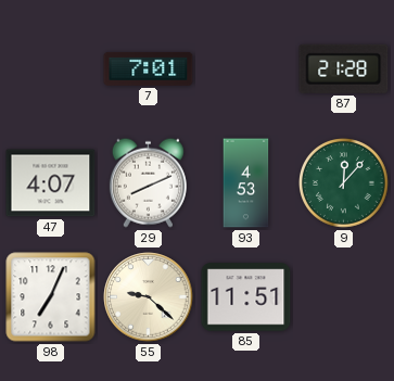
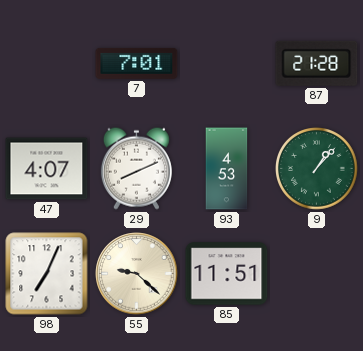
9: 12:07 -> 1:07 (317, 169)
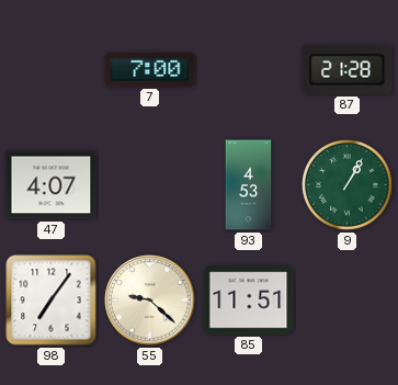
7: 7:01 -> 7:00 (150, 69)
29: 8:11 -> none (136, 168)
9: 1:07 -> 1:05 (348, 185)
98: 7:04 -> 7:06 (52, 301)
